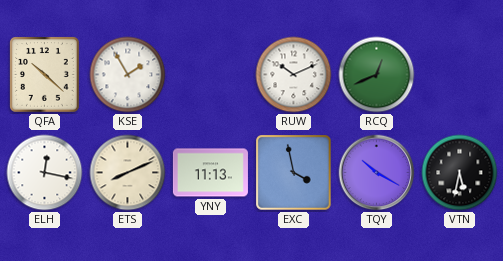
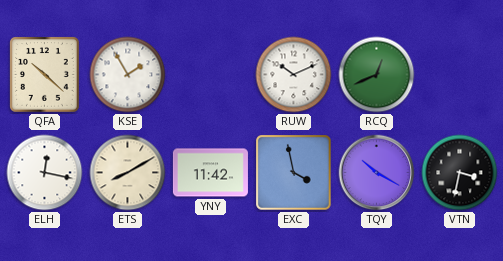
ETS: 8:11 -> 8:10 (128, 173)
YNY: 11:13 -> 11:42 (210, 173)
VTN: 5:32 -> 3:32 (460, 173)
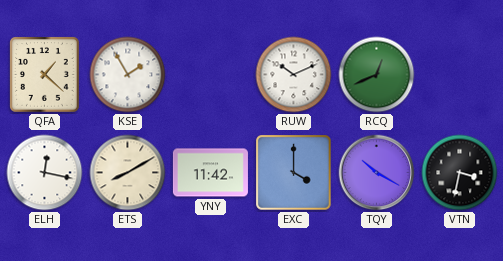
QFA: 10:22 -> 1:22 (45, 75)
EXC: 3:58 -> 4:00 (294, 173)
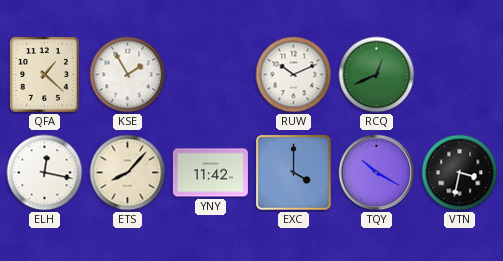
ETS: 8:10 -> 8:07 (128, 173)
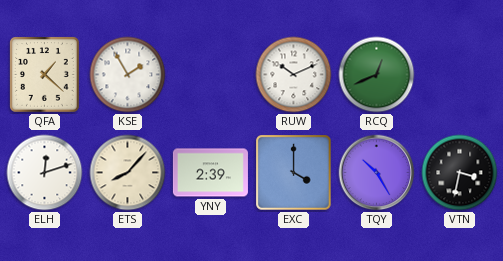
ELH: 12:17 -> 12:12 (45, 173)
YNY: 11:42 -> 2:39 (210, 173)
TQY: 10:20 -> 10:25 (377, 173)
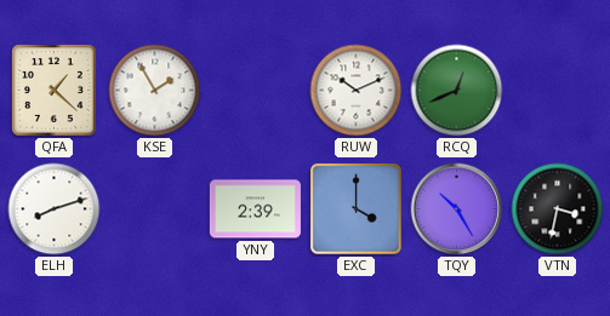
ELH: 12:12 -> 8:12 (55, 209)
ETS: 8:07 -> none (128, 173)
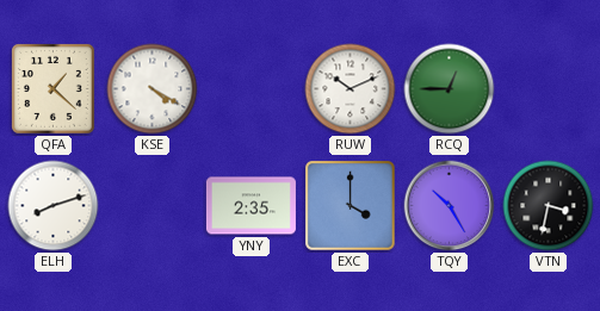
KSE: 1:55 -> 4:20 (153, 89)
RCQ: 12:41 -> 12:45 (450, 89)
YNY: 2:39 -> 2:35 (250, 206)
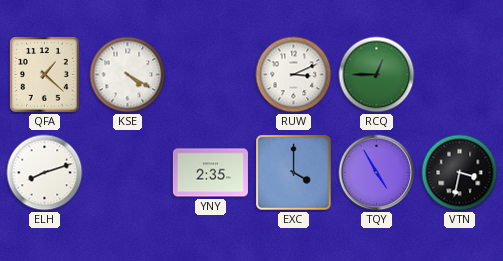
RUW: 10:11 -> 3:11 (294, 75)
TQY: 10:25 -> 4:55 (377, 173)
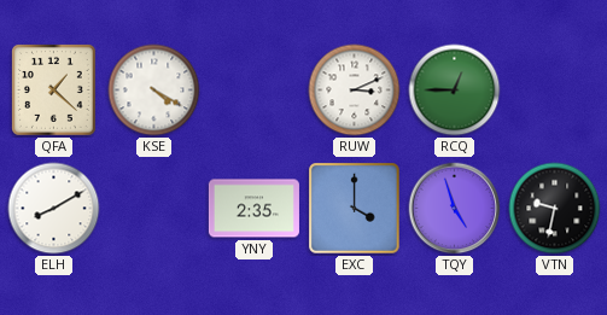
ELH: 8:12 -> 8:10 (54, 209)
TQY: 4:55 -> 4:57 (455, 209)
VTN: 3:32 -> 9:32 (555, 209)
